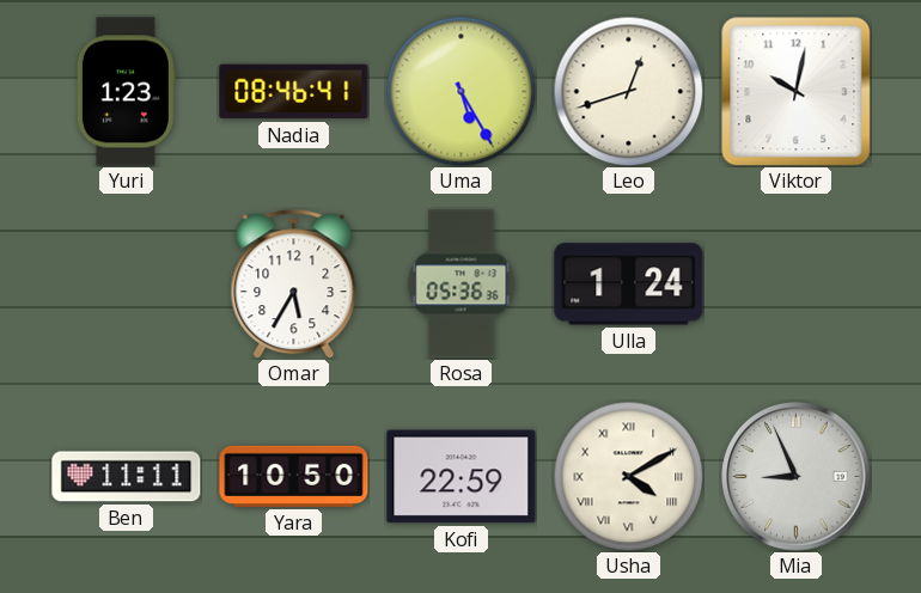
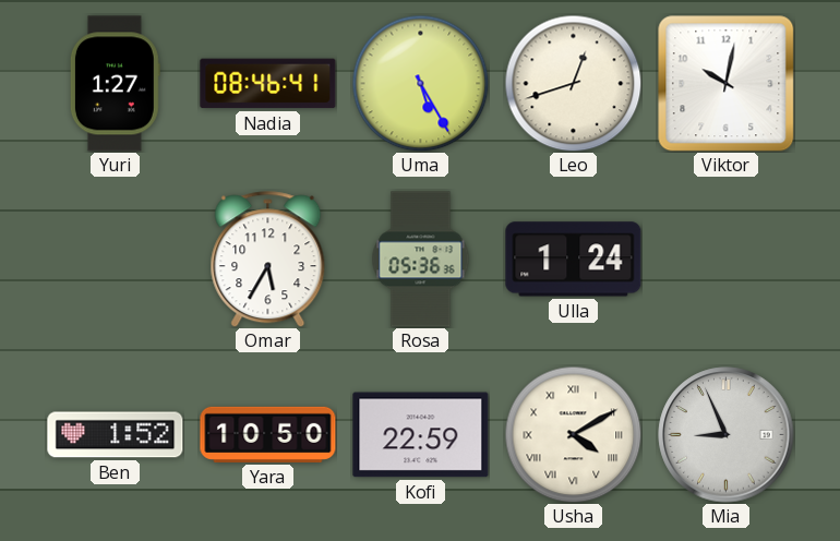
Yuri: 1:23 -> 1:27 (115, 84)
Ben: 11:11 -> 1:52 (116, 435)
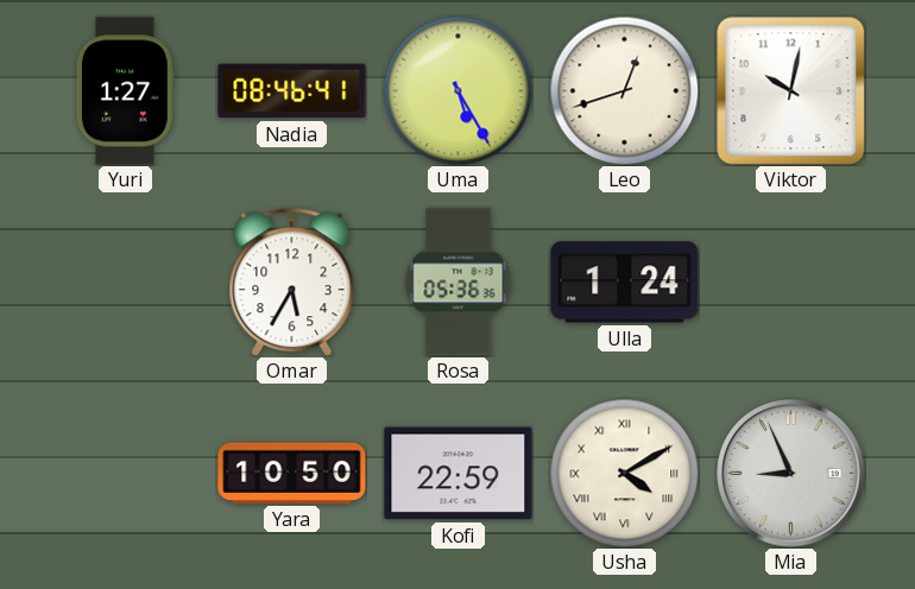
Ben: 1:52 -> none (116, 435)
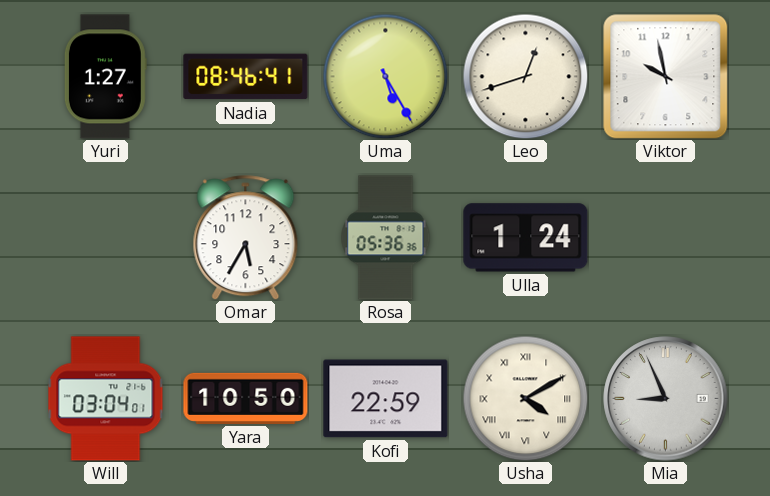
Viktor: 10:02 -> 9:58 (665, 76)
Will: none -> 03:04 (106, 399)
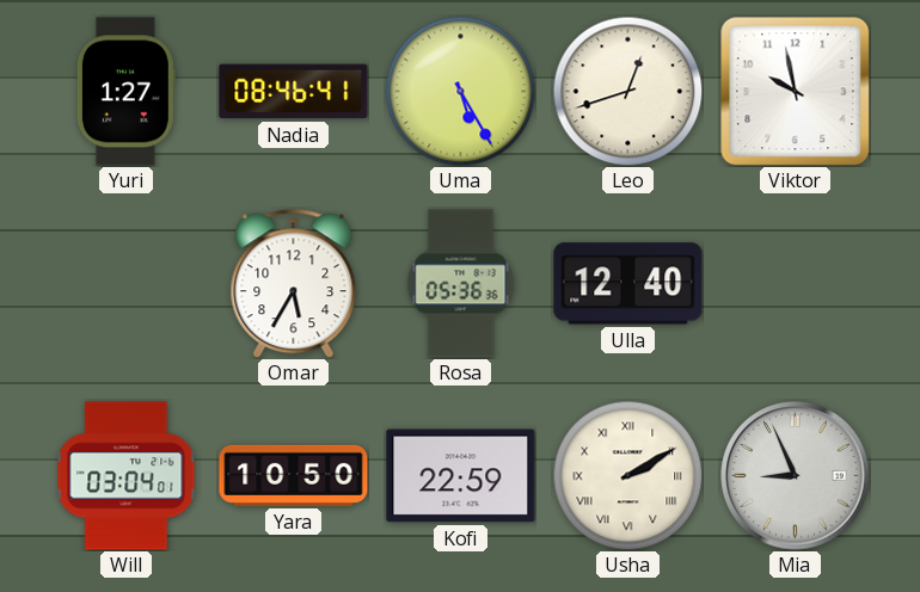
Ulla: 1:24 -> 12:40 (628, 284)
Usha: 4:10 -> 2:10 (627, 475)
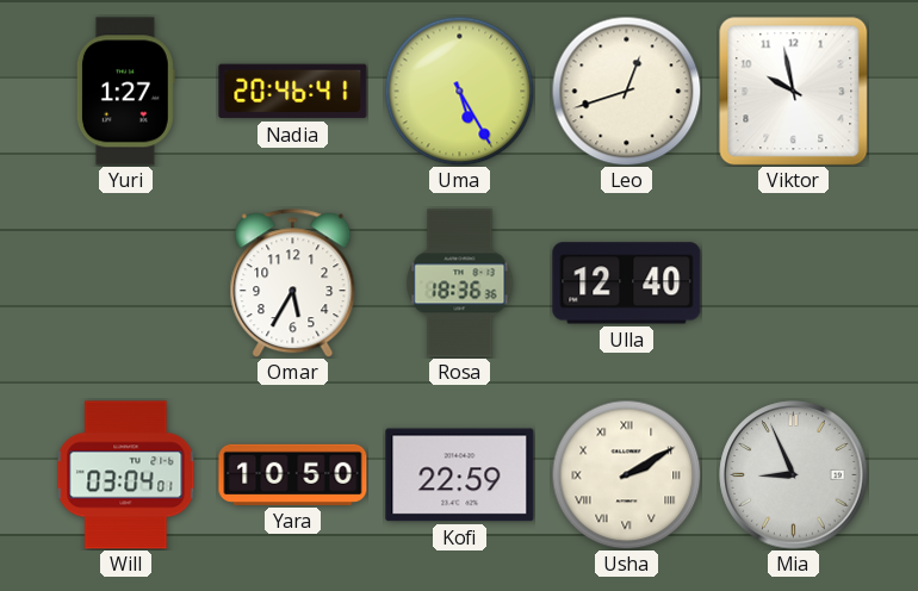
Nadia: 08:46 -> 20:46 (293, 92)
Rosa: 05:36 -> 18:36 (460, 284)
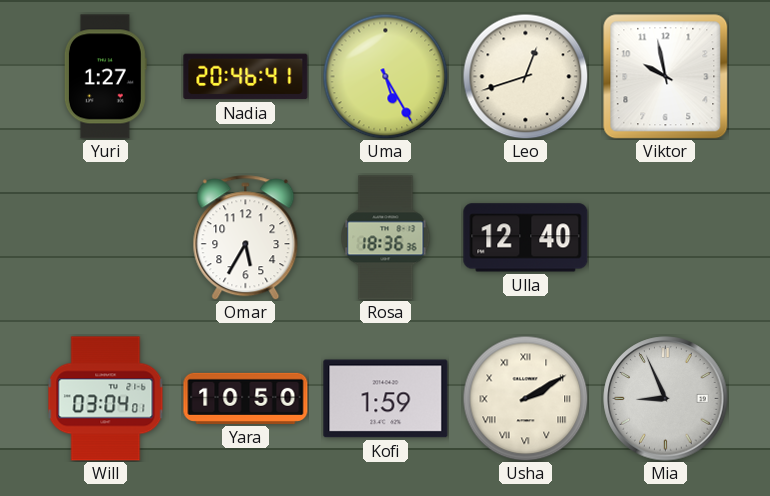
Kofi: 22:59 -> 1:59 (386, 399)
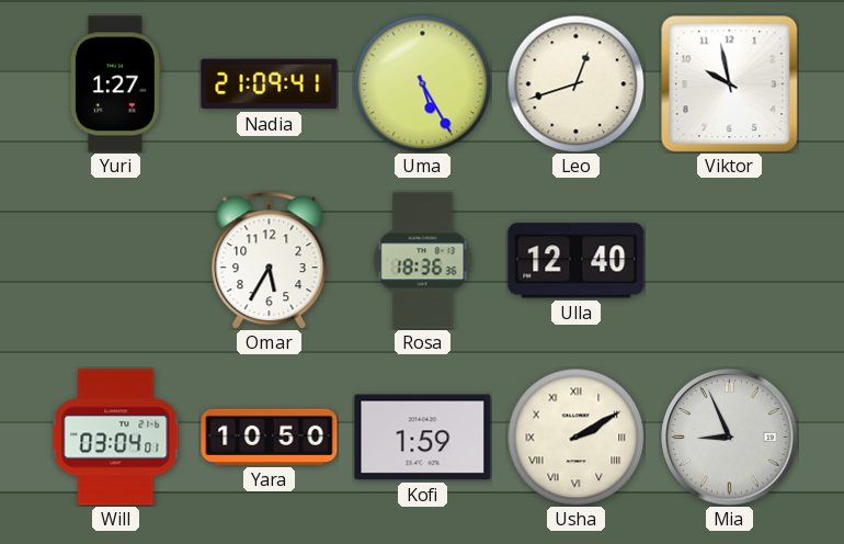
Nadia: 20:46 -> 21:09 (270, 84)
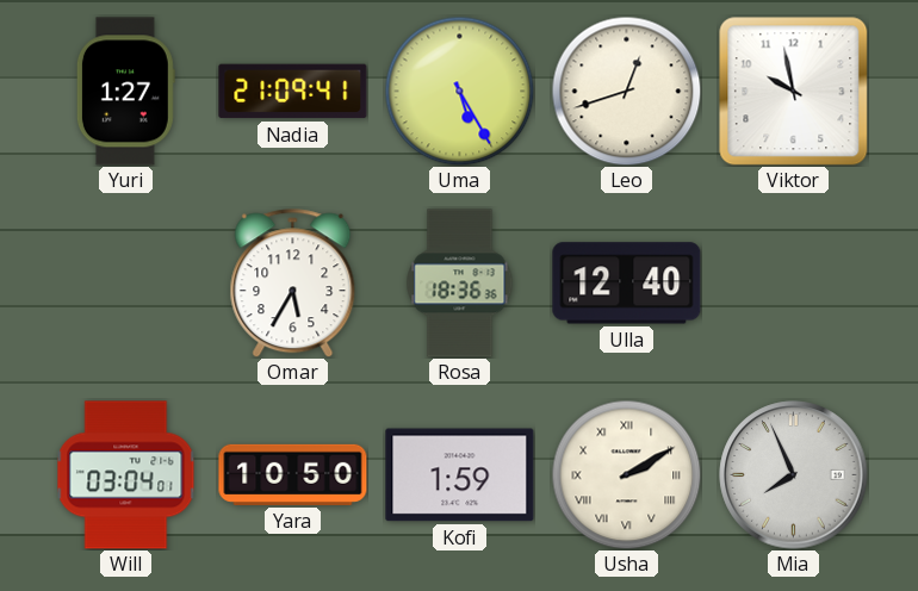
Mia: 8:56 -> 7:56 (794, 475)
